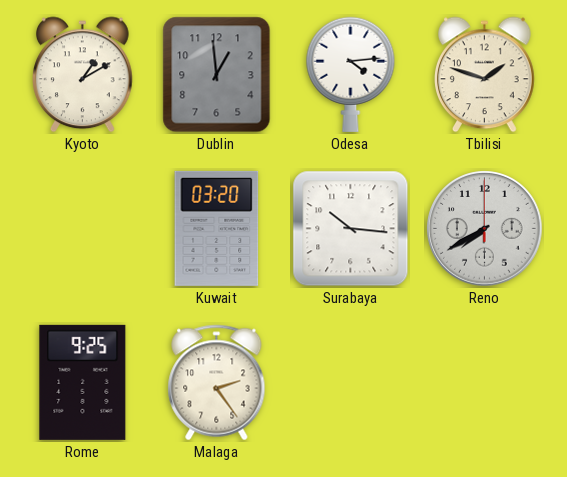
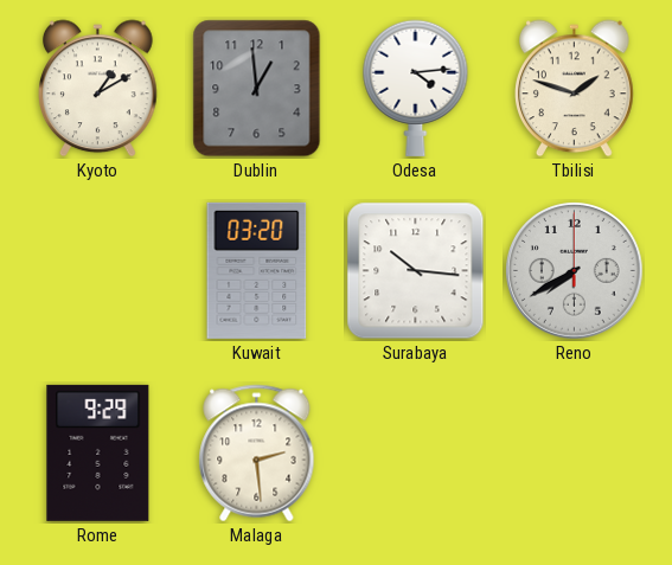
Rome: 9:25 -> 9:29 (98, 452)
Malaga: 2:24 -> 2:29 (257, 454)
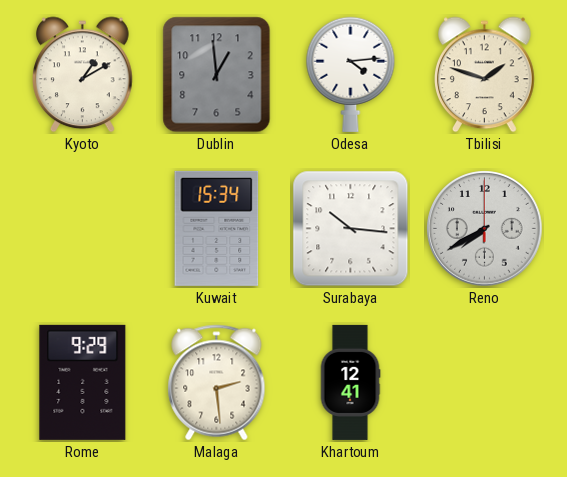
Kuwait: 03:20 -> 15:34 (217, 228)
Khartoum: none -> 12:41 (350, 382)
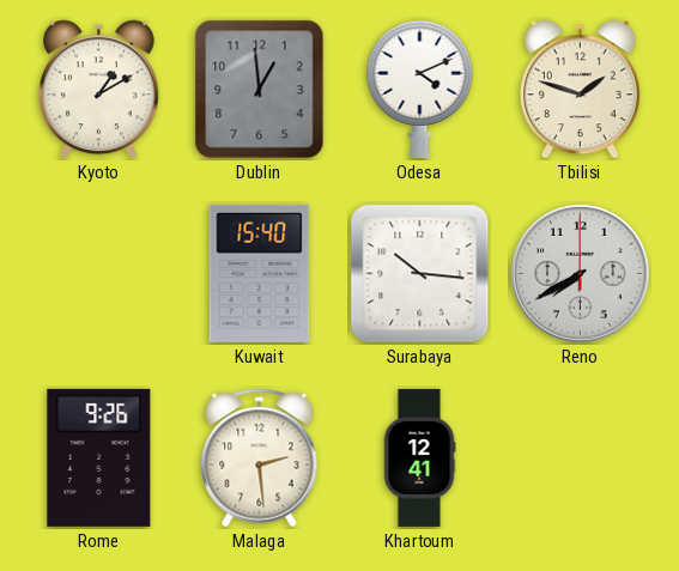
Odesa: 4:14 -> 4:11 (420, 89)
Kuwait: 15:34 -> 15:40 (260, 273)
Rome: 9:29 -> 9:26 (99, 457)
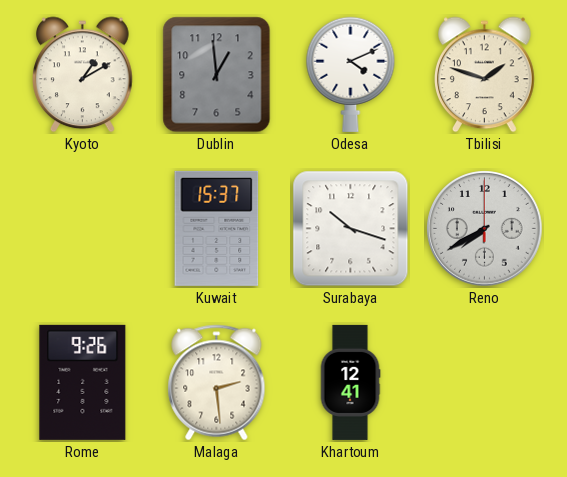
Kuwait: 15:40 -> 15:37 (217, 228)
Surabaya: 10:16 -> 10:18 (351, 229)
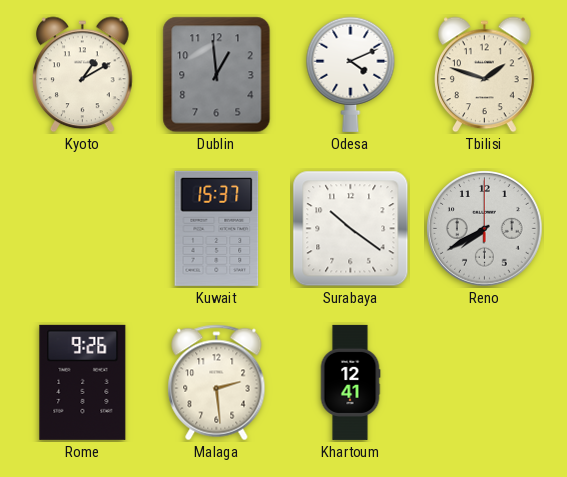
Surabaya: 10:18 -> 10:21 (351, 229)
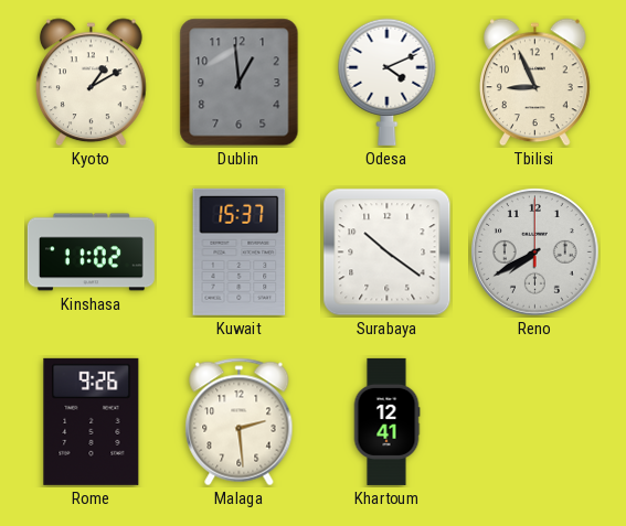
Tbilisi: 1:48 -> 8:56 (535, 83)
Kinshasa: none -> 11:02 (91, 253)
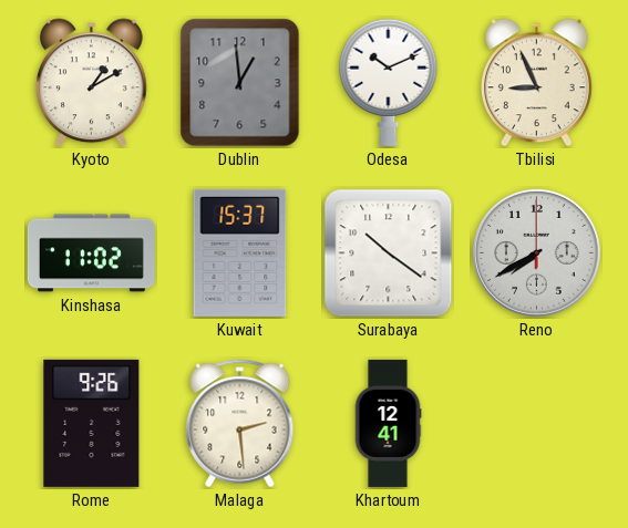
Odesa: 4:11 -> 10:11 (389, 82)
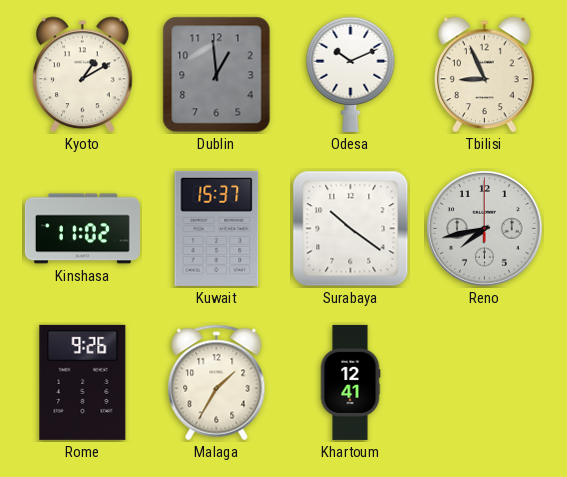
Reno: 7:40 -> 7:43 (485, 229)
Malaga: 2:29 -> 1:35 (217, 383)
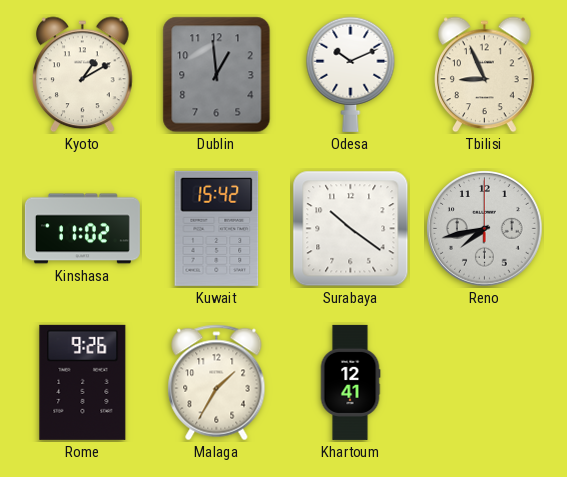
Kuwait: 15:37 -> 15:42 (217, 228)
